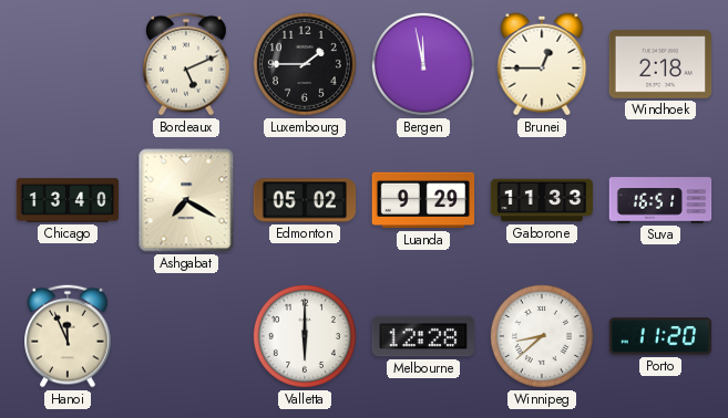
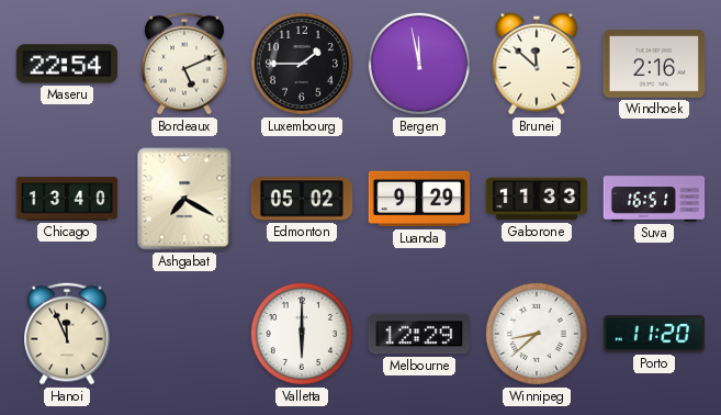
Maseru: none -> 22:54 (67, 64)
Brunei: 12:45 -> 11:52 (537, 64)
Windhoek: 2:18 -> 2:16 (654, 65)
Melbourne: 12:28 -> 12:29 (419, 334)
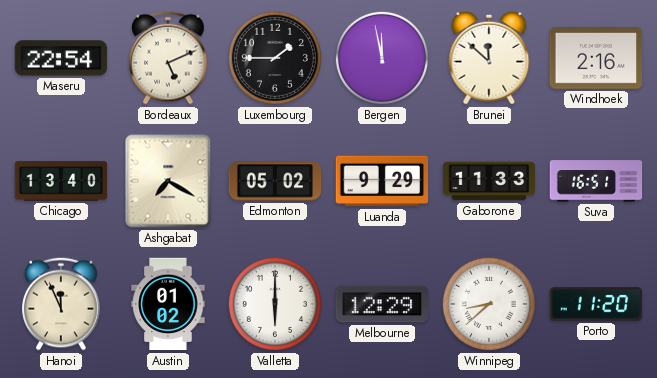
Austin: none -> 01:02 (168, 304)
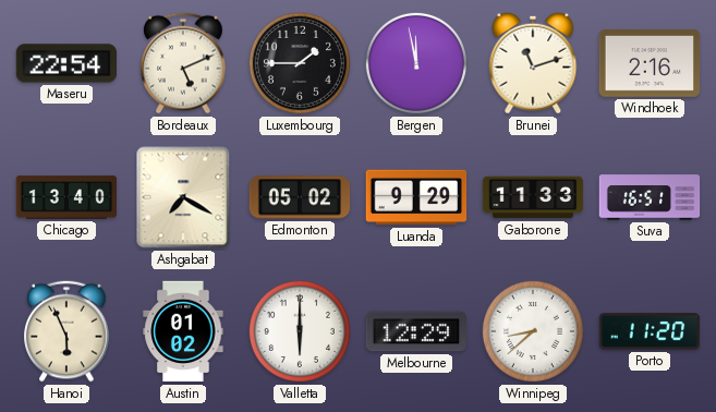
Brunei: 11:52 -> 11:12 (533, 63)
Hanoi: 11:56 -> 5:56 (66, 331)
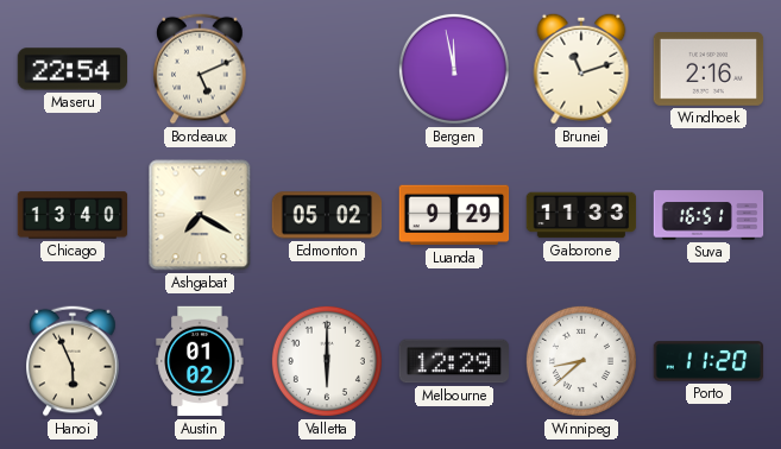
Luxembourg: 1:45 -> none (300, 63)
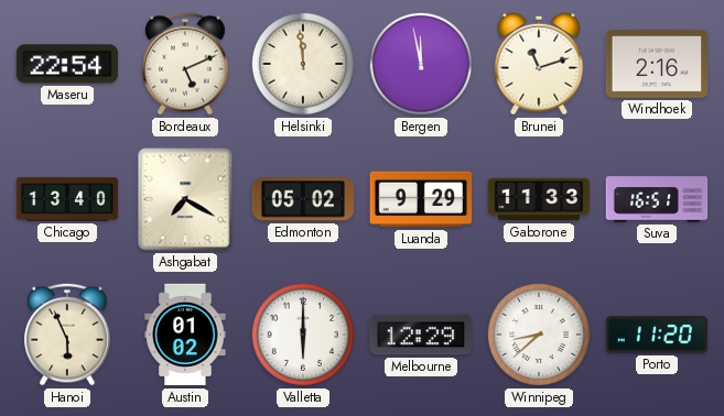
Helsinki: none -> 11:59 (303, 64)
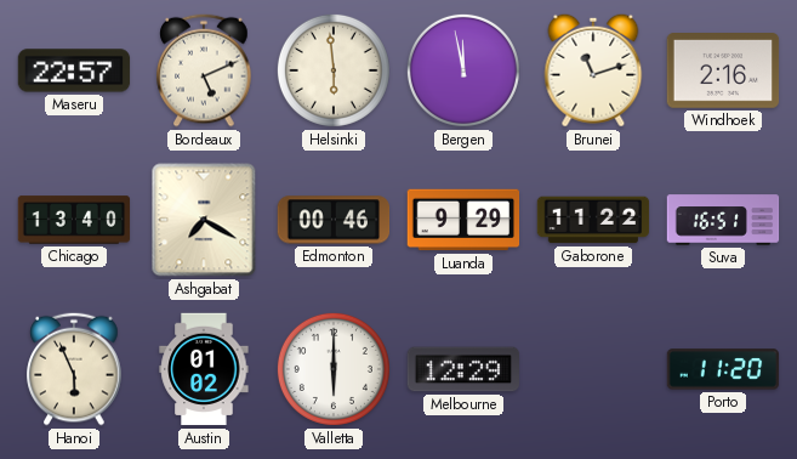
Maseru: 22:54 -> 22:57 (74, 70)
Helsinki: 11:59 -> 5:59 (334, 70)
Edmonton: 05:02 -> 00:46 (334, 220)
Gaborone: 11:33 -> 11:22 (593, 220)
Winnipeg: 8:38 -> none (539, 335)
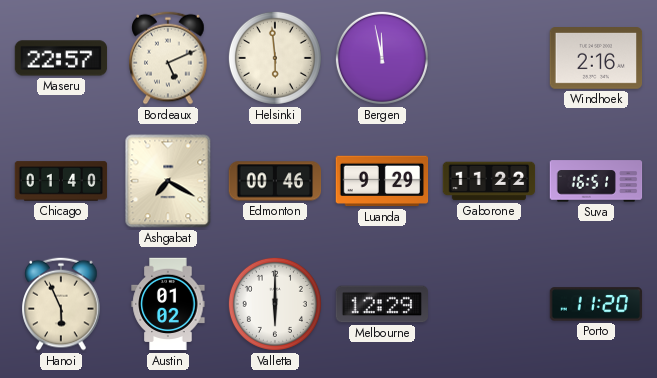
Brunei: 11:12 -> none (593, 70)
Chicago: 13:40 -> 01:40 (61, 181)
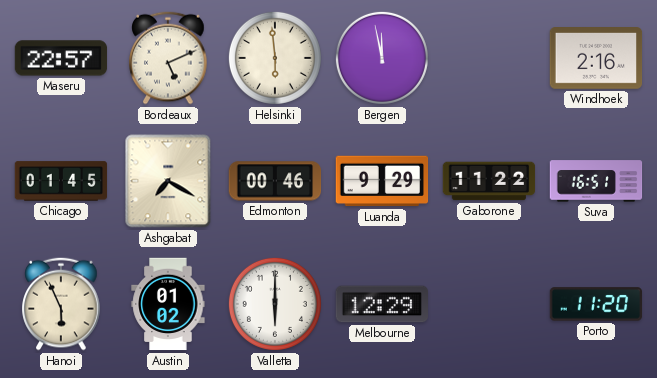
Chicago: 01:40 -> 01:45 (61, 181)
